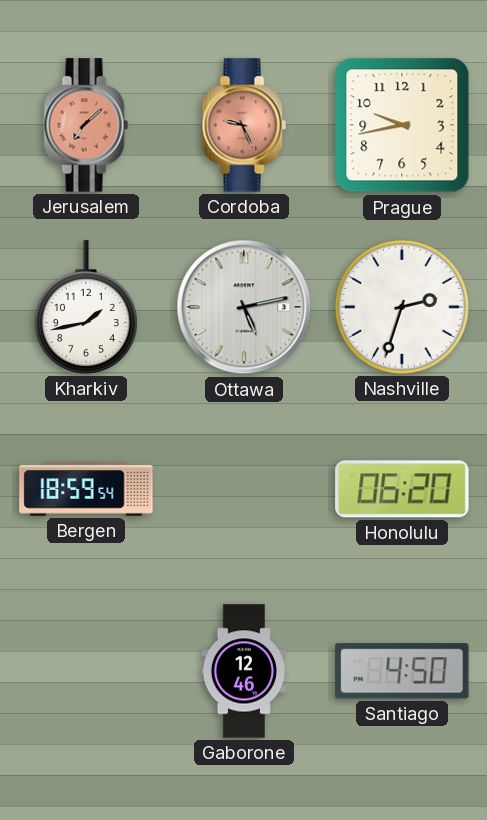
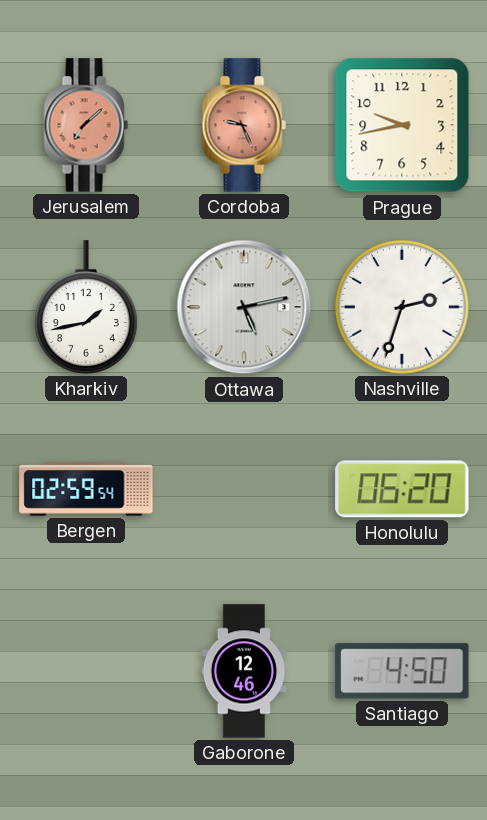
Bergen: 18:59 -> 02:59 (86, 489)
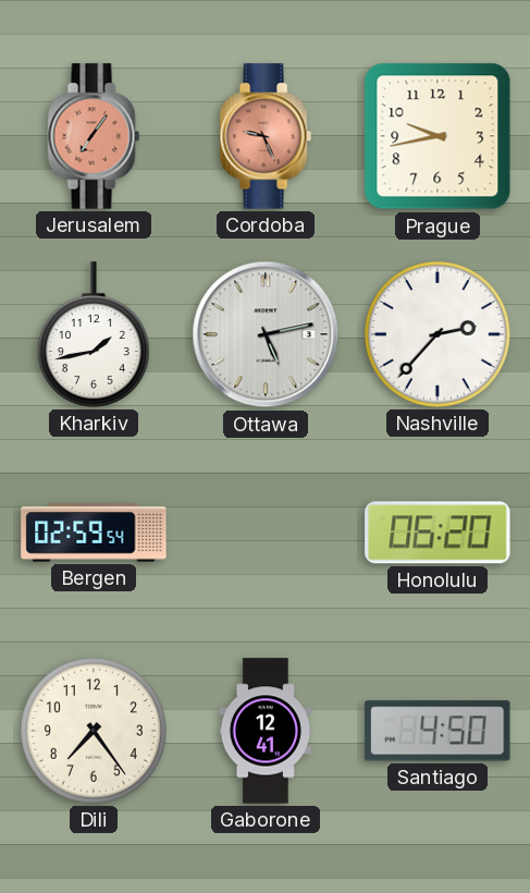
Jerusalem: 7:08 -> 7:06 (94, 136)
Nashville: 2:33 -> 2:37 (439, 335)
Dili: none -> 7:24 (95, 732)
Gaborone: 12:46 -> 12:41 (266, 731)
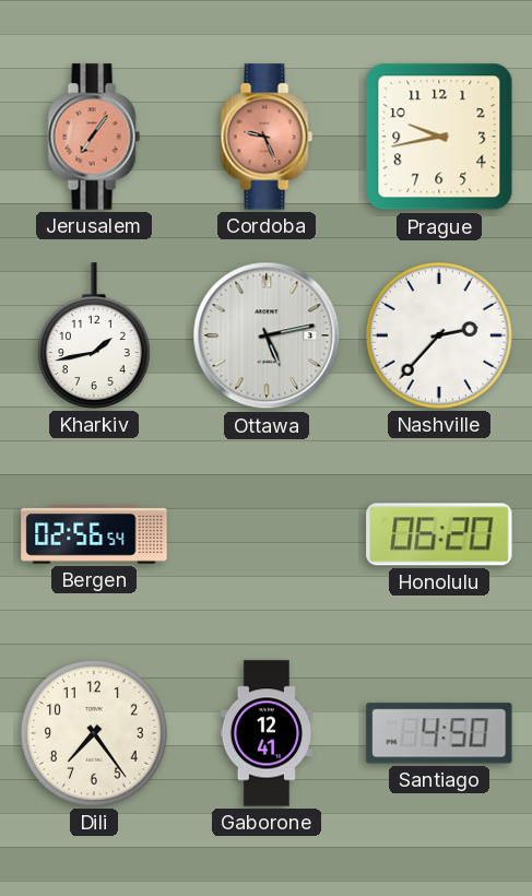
Bergen: 02:59 -> 02:56 (94, 534)
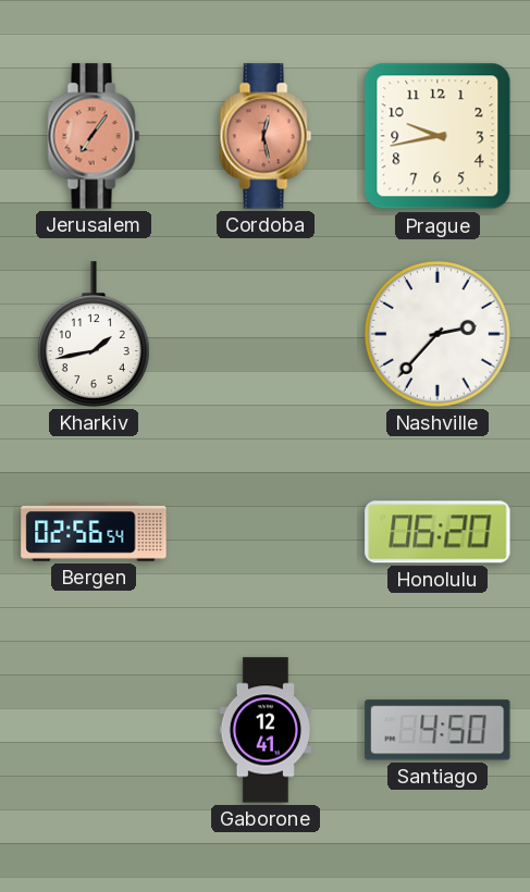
Cordoba: 9:26 -> 12:28 (266, 136)
Ottawa: 5:13 -> none (267, 335)
Dili: 7:24 -> none (95, 734)
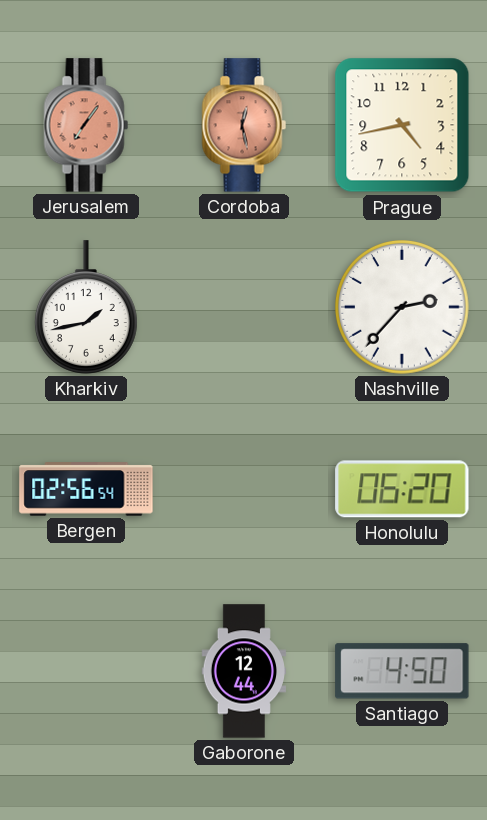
Prague: 9:43 -> 4:43 (402, 125)
Gaborone: 12:41 -> 12:44 (244, 671)
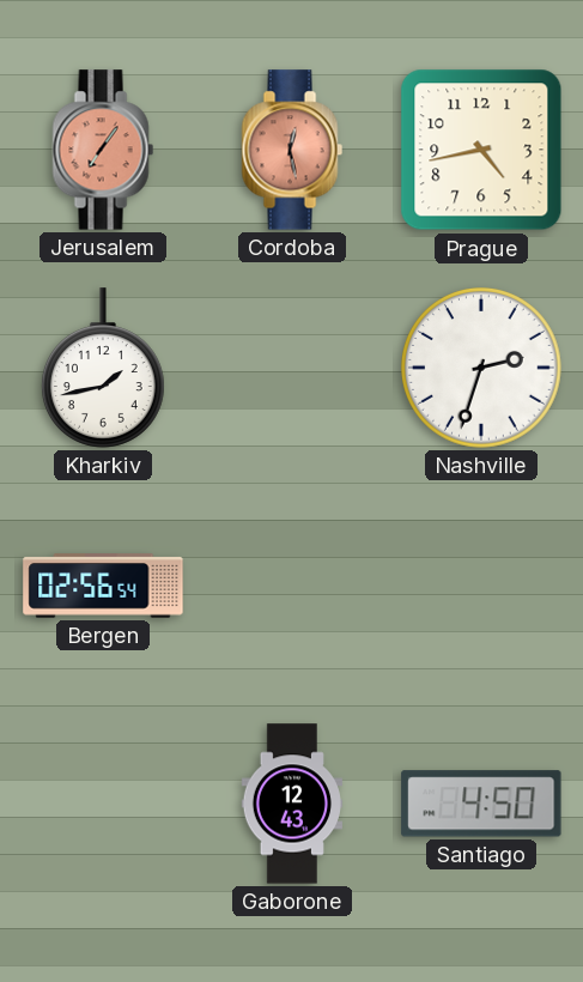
Nashville: 2:37 -> 2:33 (482, 369)
Honolulu: 06:20 -> none (402, 489)
Gaborone: 12:44 -> 12:43 (292, 804)
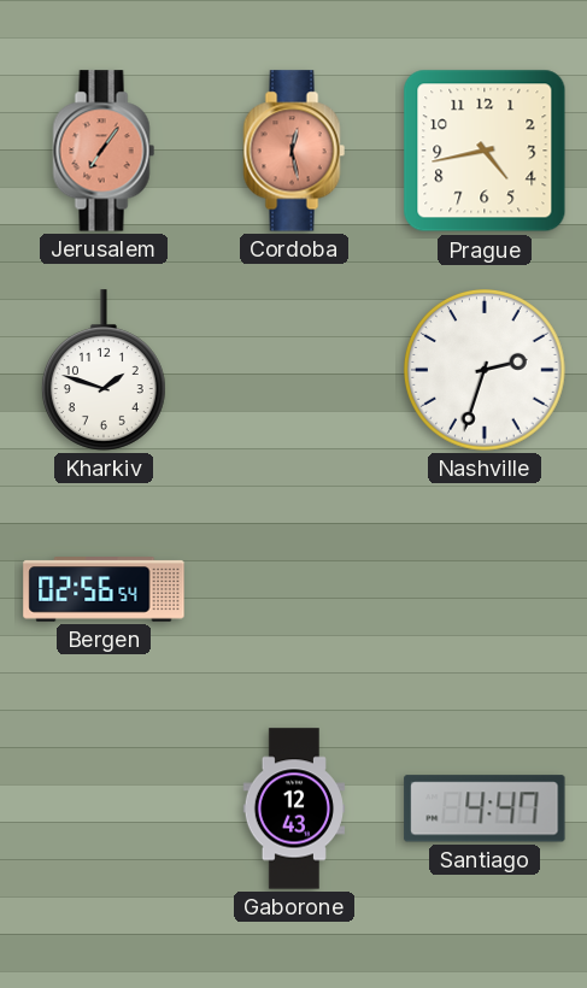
Kharkiv: 1:43 -> 1:48 (104, 370)
Santiago: 4:50 -> 4:47 (485, 808)
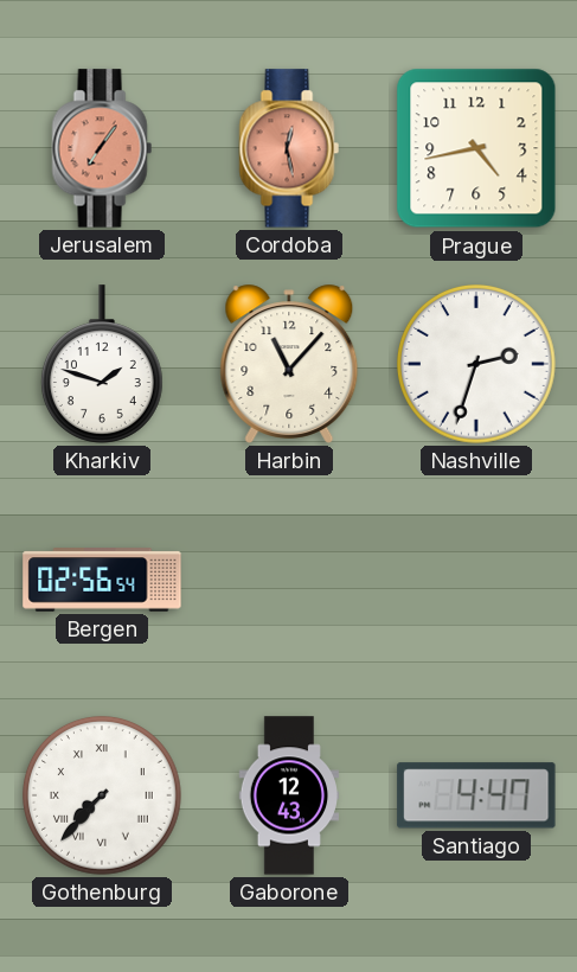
Harbin: none -> 11:07 (289, 364)
Gothenburg: none -> 7:37 (103, 797)
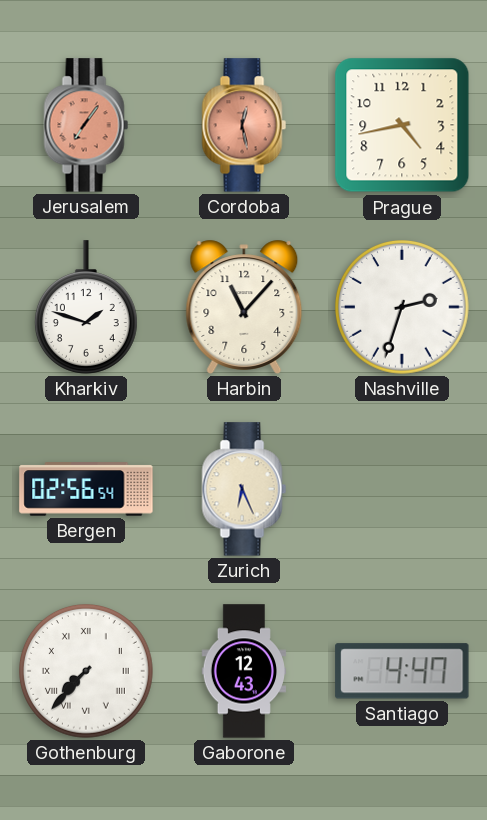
Zurich: none -> 6:26 (244, 489)
